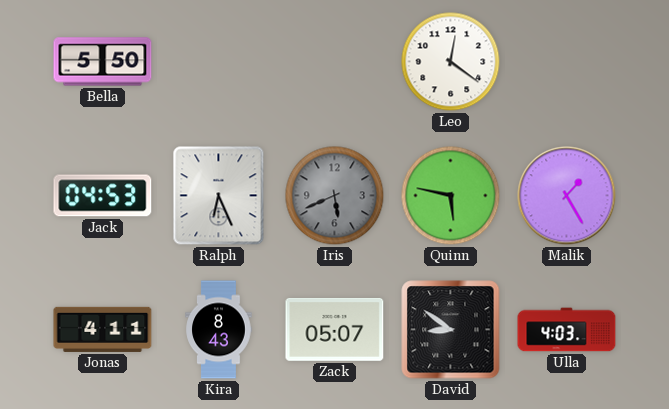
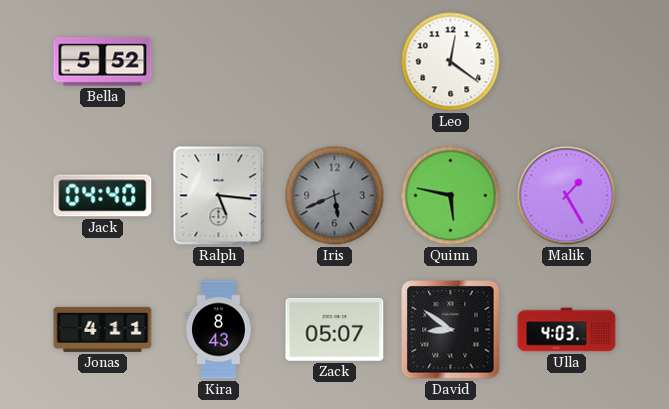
Bella: 5:50 -> 5:52 (103, 62)
Jack: 04:53 -> 04:40 (103, 196)
Ralph: 6:26 -> 5:16 (219, 196)
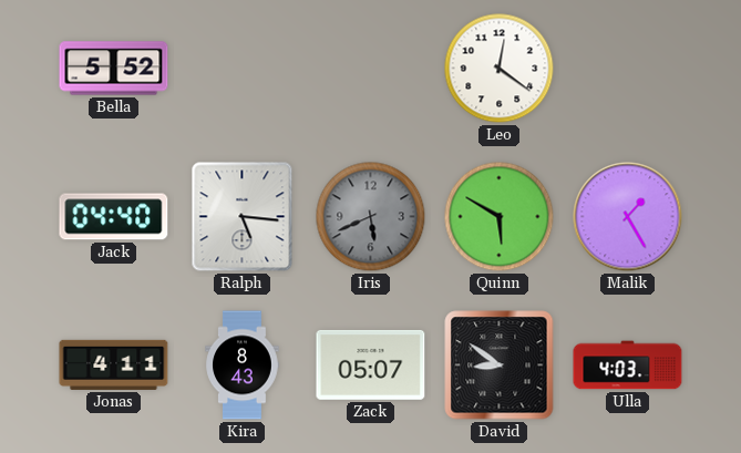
Quinn: 5:47 -> 5:50 (500, 217)
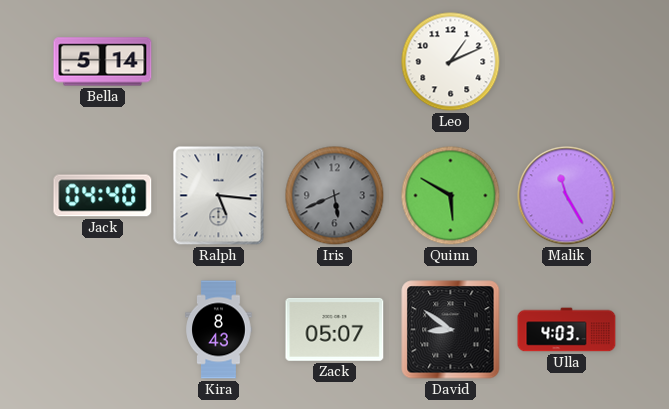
Bella: 5:52 -> 5:14 (103, 62)
Leo: 12:21 -> 1:11 (451, 62)
Malik: 1:25 -> 11:25 (567, 196)
Jonas: 4:11 -> none (114, 364)
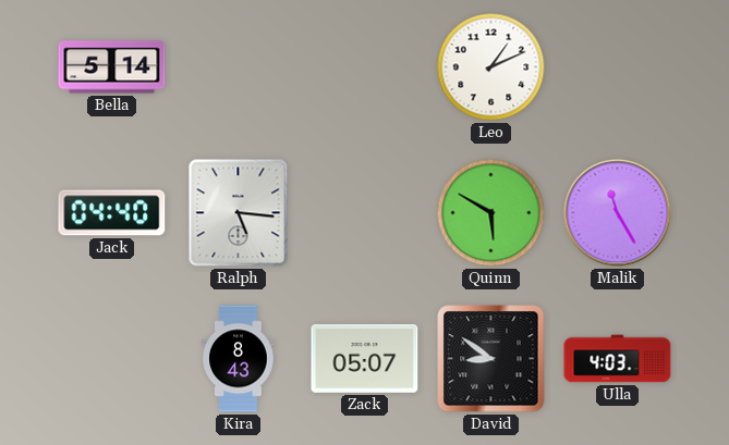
Iris: 5:41 -> none (335, 196)
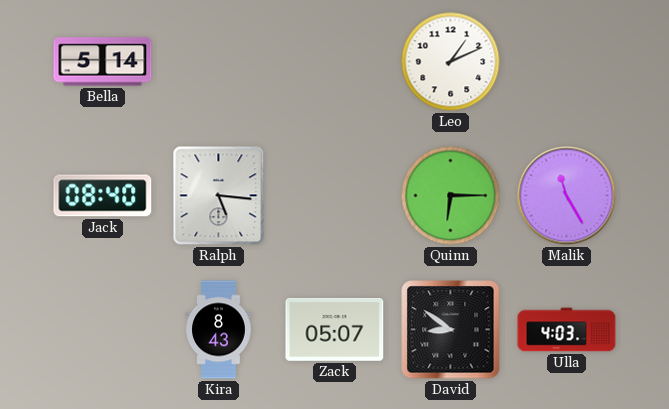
Jack: 04:40 -> 08:40 (103, 196)
Quinn: 5:50 -> 6:15 (451, 196)
